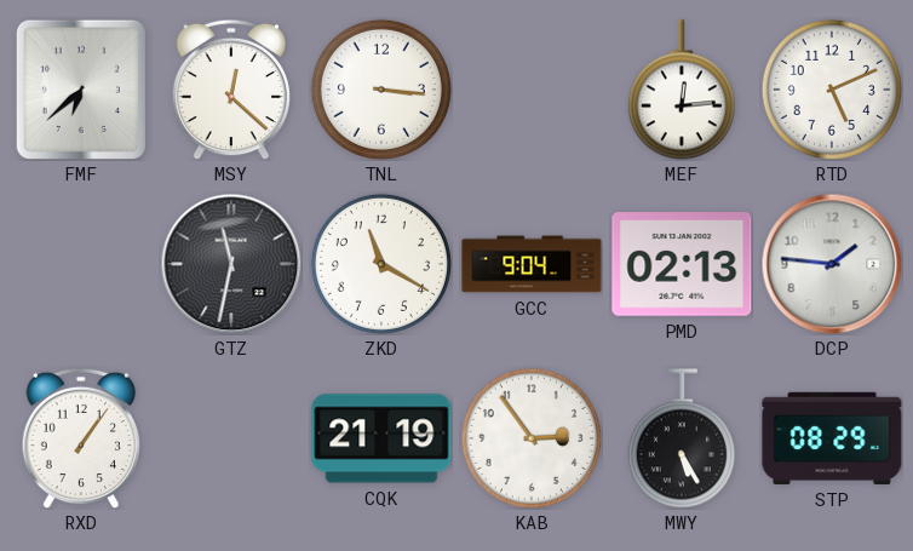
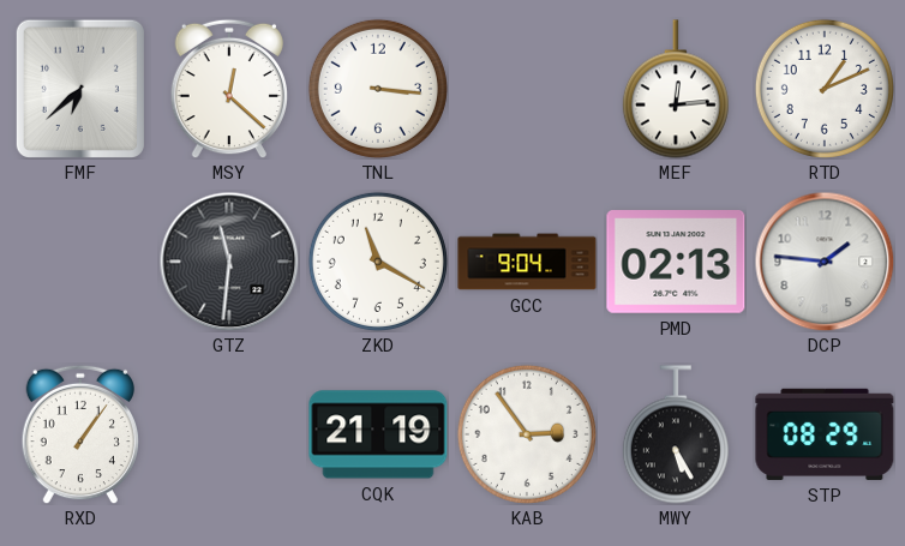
RTD: 5:11 -> 1:11 (825, 89)
GTZ: 11:32 -> 11:31 (229, 262)
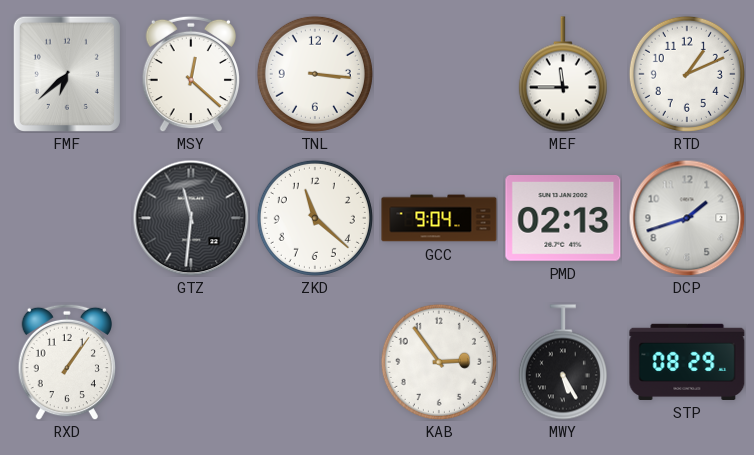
MEF: 12:14 -> 11:45 (563, 74)
ZKD: 11:20 -> 11:22 (315, 218)
DCP: 1:46 -> 1:42 (687, 218)
CQK: 21:19 -> none (378, 434)
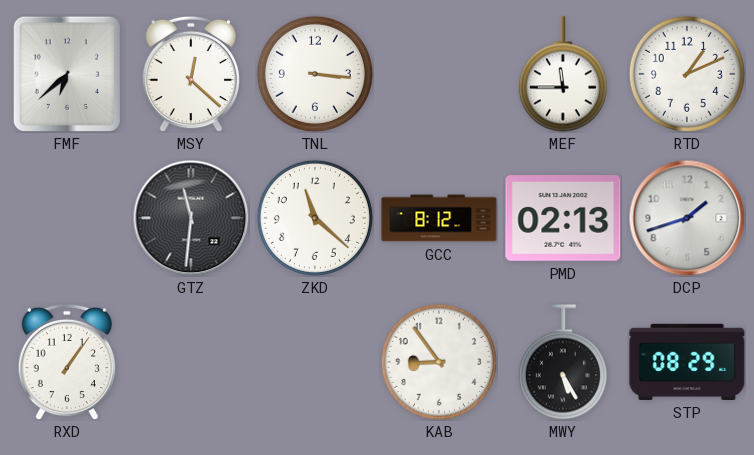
GCC: 9:04 -> 8:12 (439, 218)
KAB: 2:54 -> 8:54 (439, 362)
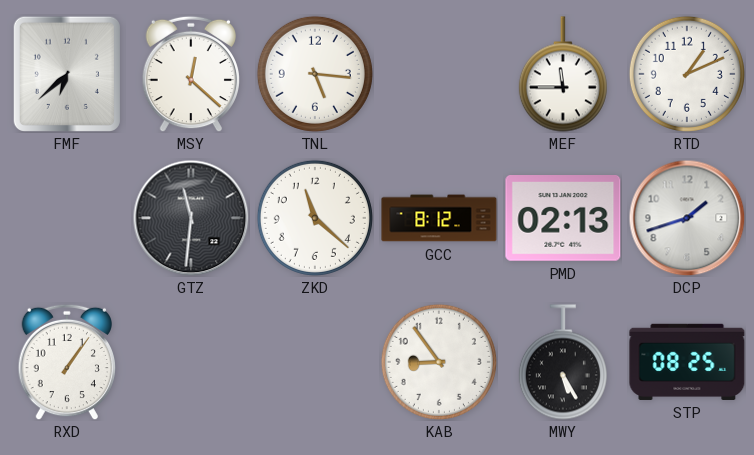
TNL: 3:16 -> 5:16 (315, 74)
STP: 08:29 -> 08:25 (687, 362)
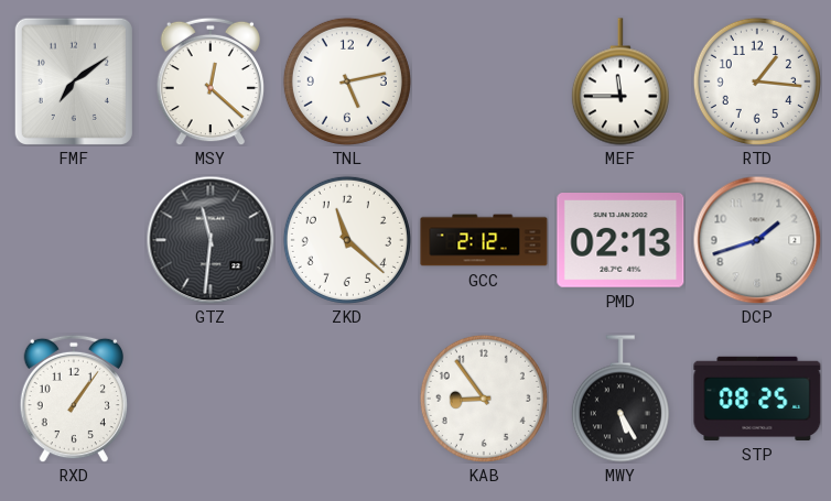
FMF: 6:38 -> 7:09 (74, 81)
TNL: 5:16 -> 5:13 (347, 81)
RTD: 1:11 -> 1:16 (757, 81)
GCC: 8:12 -> 2:12 (484, 240)
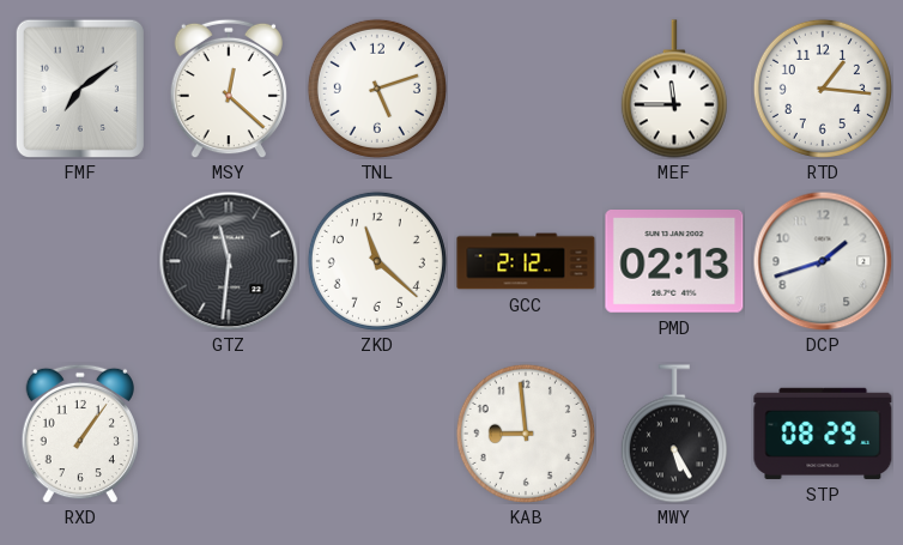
TNL: 5:13 -> 5:12 (377, 89)
KAB: 8:54 -> 8:59 (526, 434)
STP: 08:25 -> 08:29 (823, 434)
